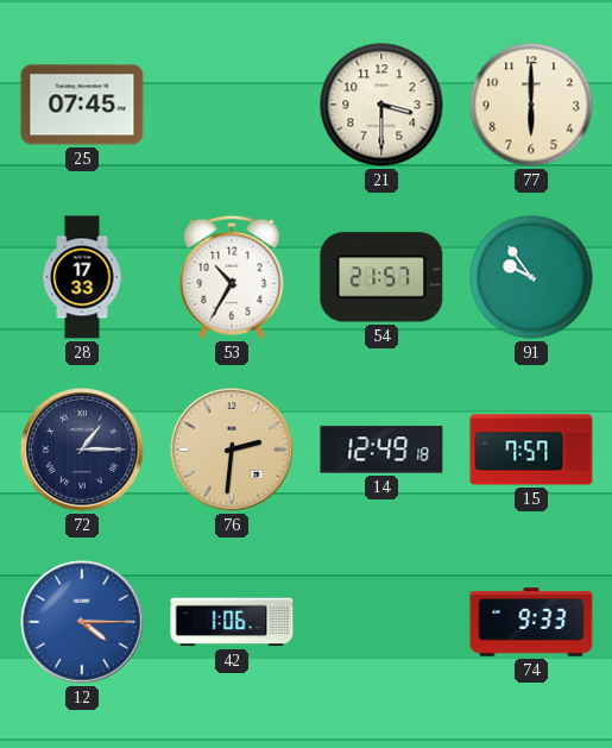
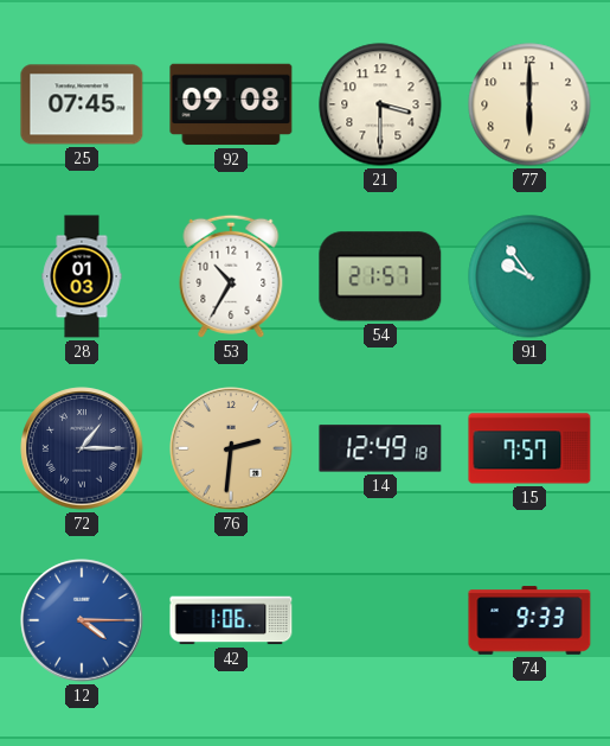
92: none -> 09:08 (231, 104)
28: 17:33 -> 01:03 (82, 276)
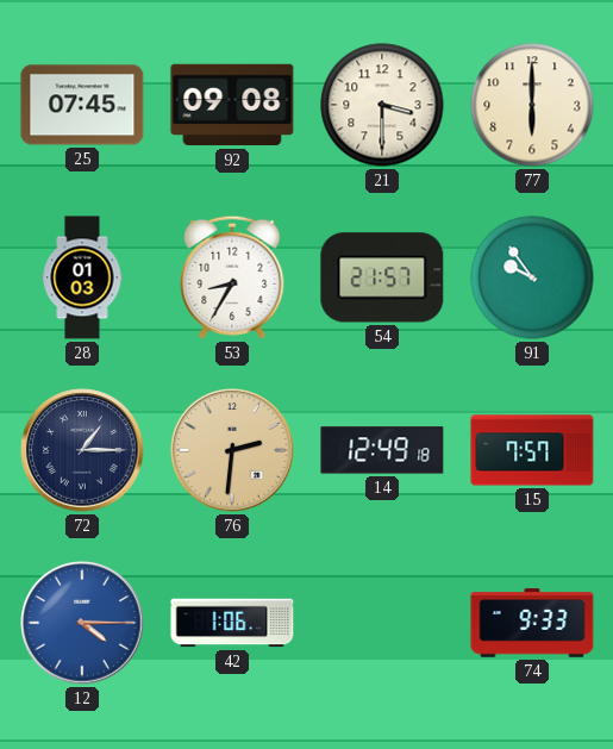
53: 10:35 -> 8:35 (232, 277)
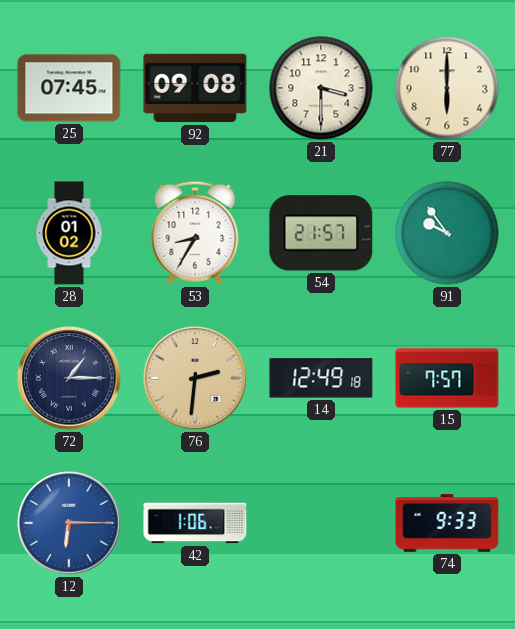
28: 01:03 -> 01:02 (69, 233)
12: 4:15 -> 6:15 (69, 523)
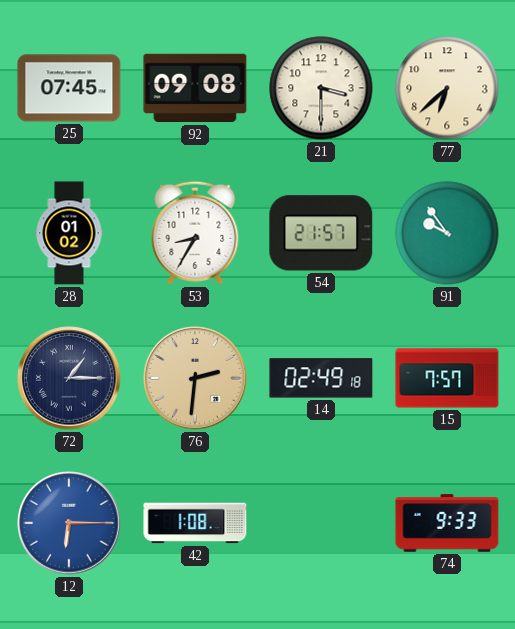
77: 6:00 -> 6:38 (447, 88)
14: 12:49 -> 02:49 (321, 378)
42: 1:06 -> 1:08 (195, 523)
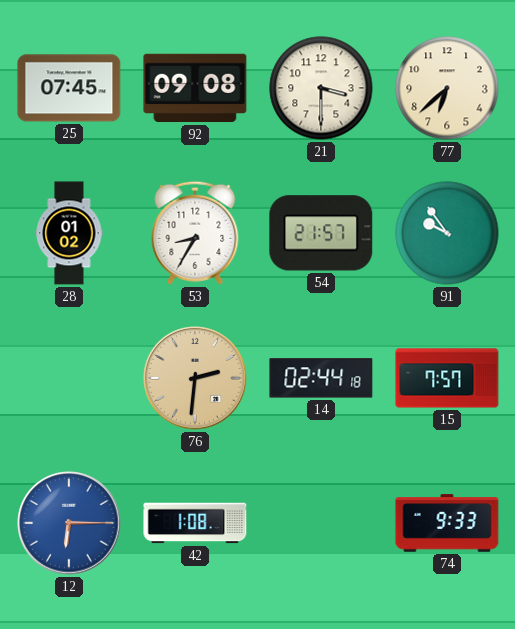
72: 1:15 -> none (69, 378)
14: 02:49 -> 02:44 (321, 378)
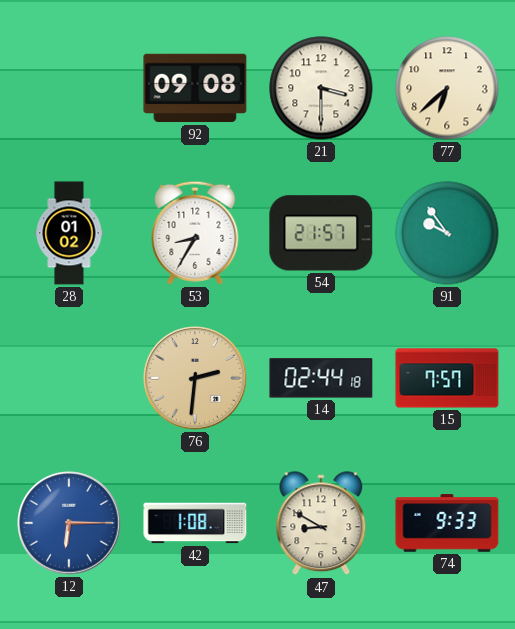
25: 07:45 -> none (69, 88)
47: none -> 8:50 (321, 524)
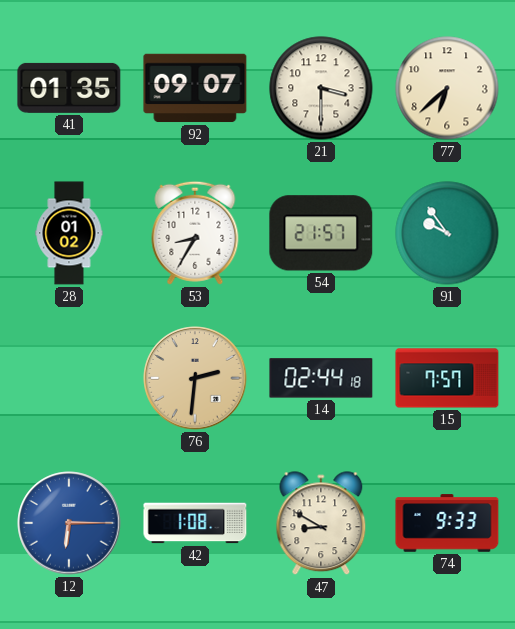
41: none -> 01:35 (69, 88)
92: 09:08 -> 09:07 (195, 88)
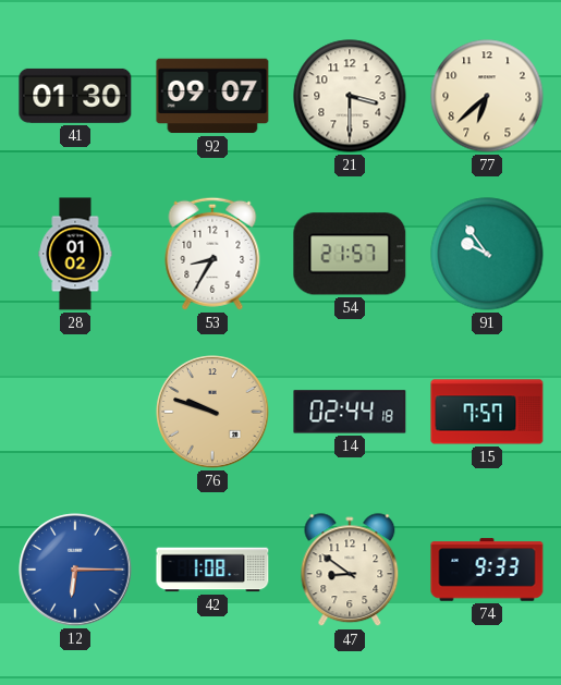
41: 01:35 -> 01:30 (75, 96)
76: 2:31 -> 9:48 (212, 412)
47: 8:50 -> 8:51 (350, 571)
